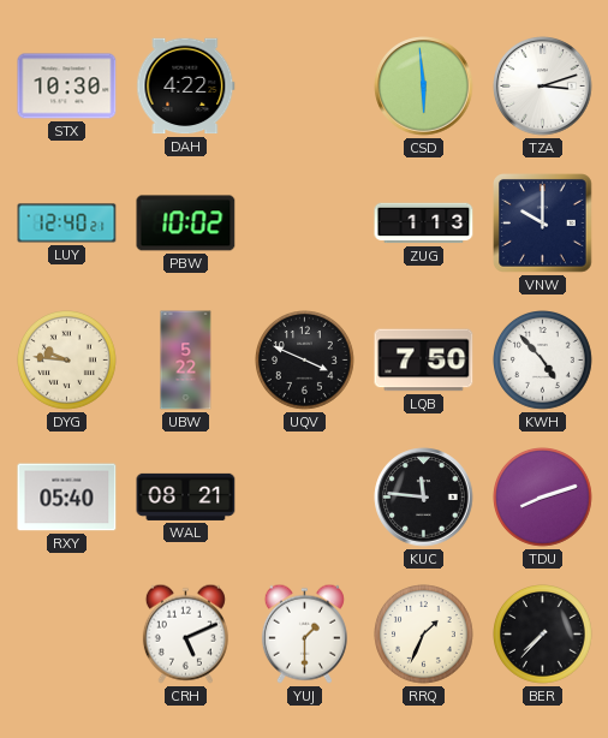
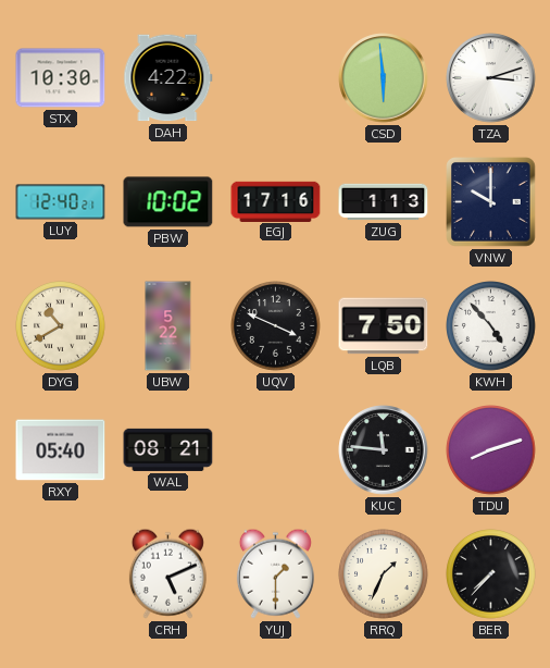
EGJ: none -> 17:16 (276, 201)
DYG: 9:46 -> 10:40 (61, 326)
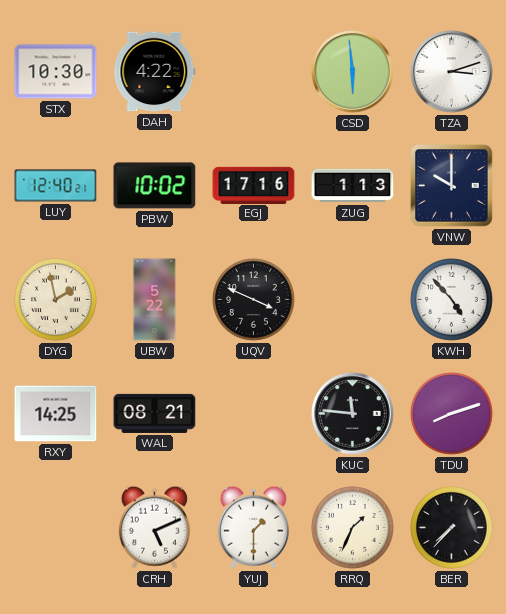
DYG: 10:40 -> 1:58 (56, 300)
LQB: 7:50 -> none (384, 326)
RXY: 05:40 -> 14:25 (56, 414)
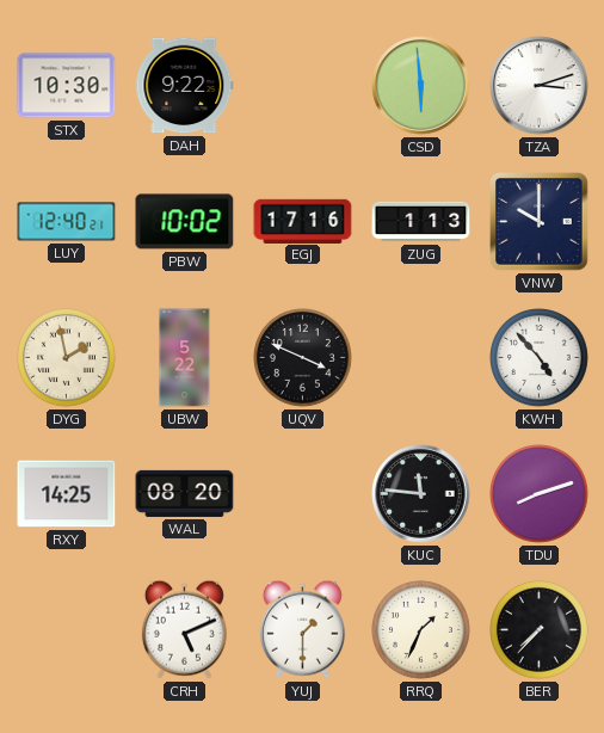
DAH: 4:22 -> 9:22 (185, 86)
WAL: 08:21 -> 08:20 (185, 493)
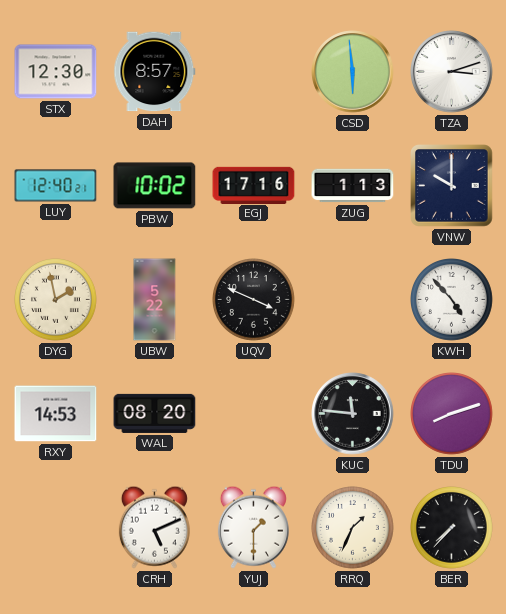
STX: 10:30 -> 12:30 (56, 72)
DAH: 9:22 -> 8:57 (155, 72)
RXY: 14:25 -> 14:53 (56, 414)
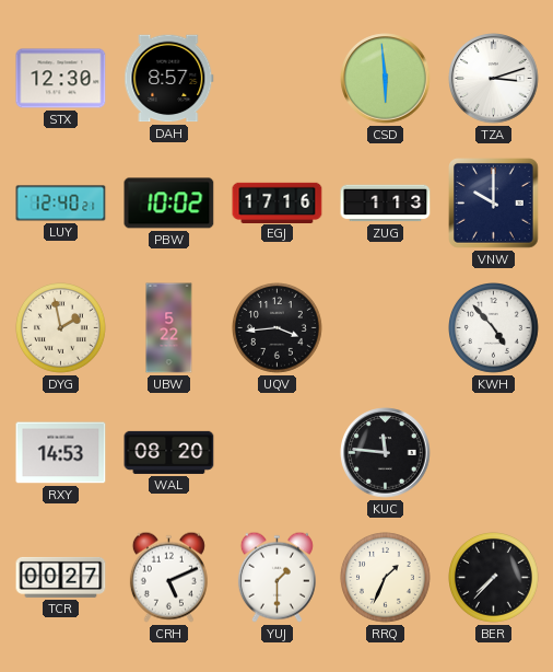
UQV: 3:49 -> 3:44 (278, 328)
TDU: 8:12 -> none (452, 414)
TCR: none -> 00:27 (61, 577)
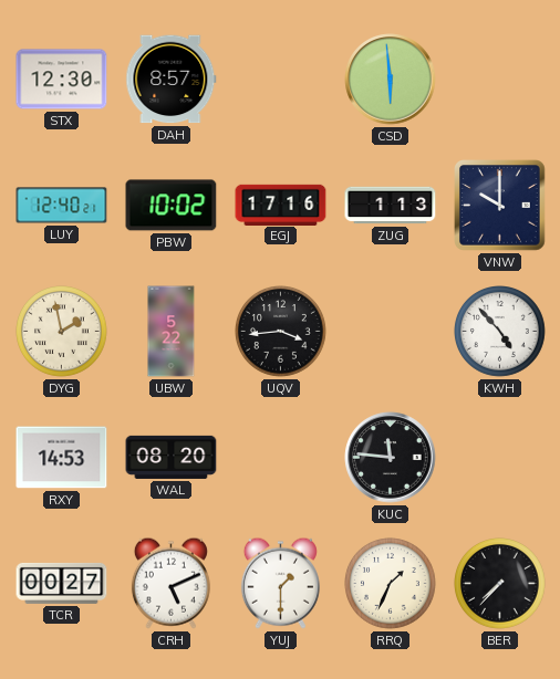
TZA: 3:12 -> none (494, 79)
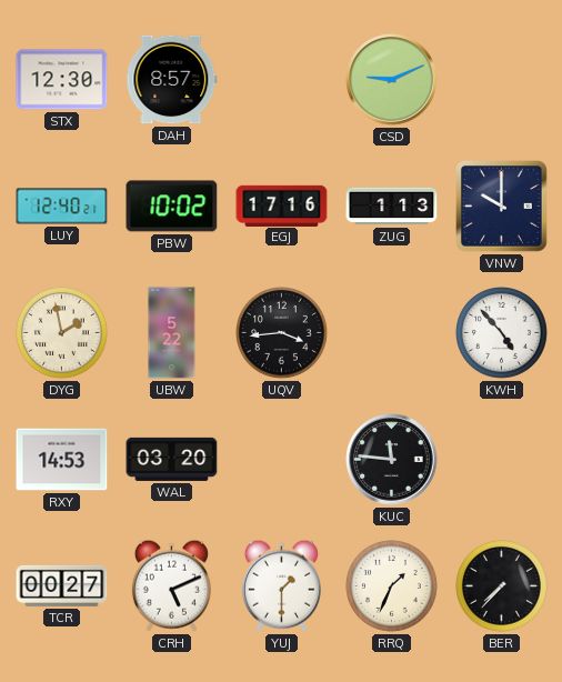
CSD: 5:59 -> 9:11 (392, 80)
WAL: 08:20 -> 03:20 (172, 459)
